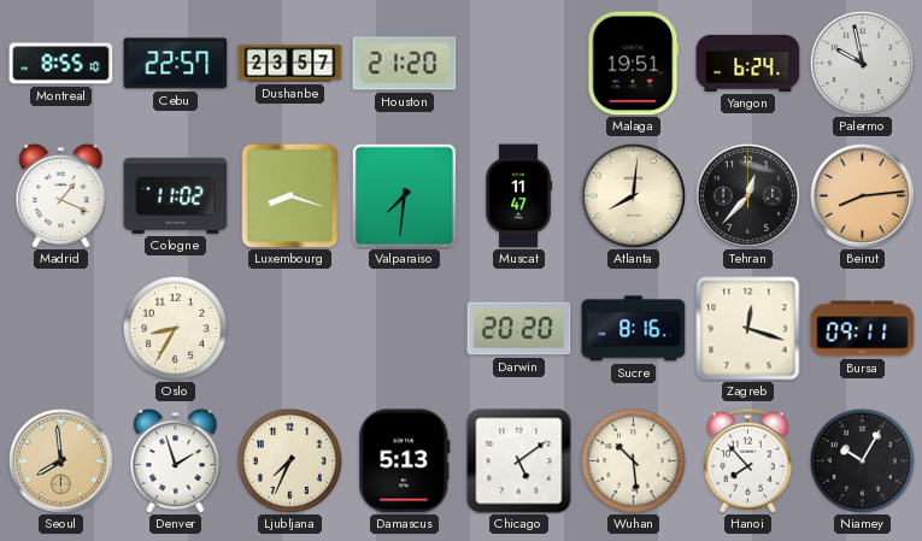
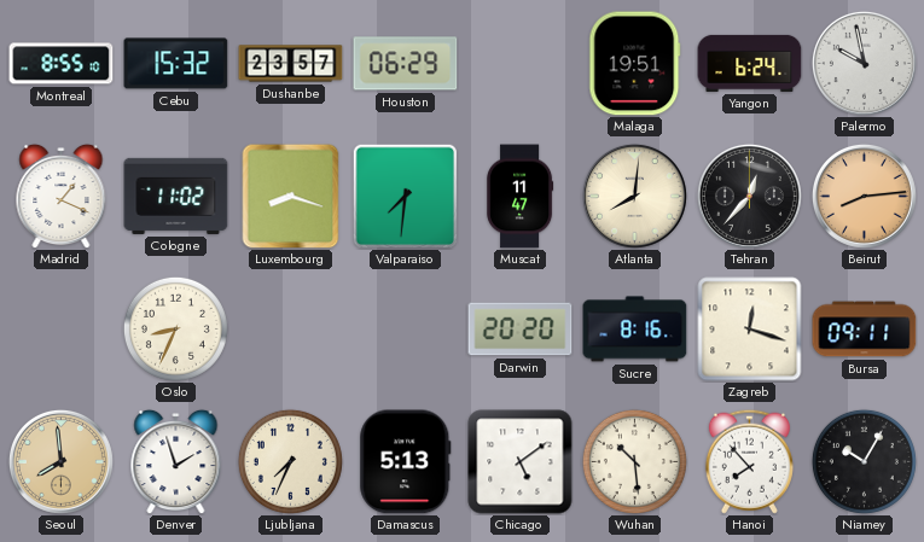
Cebu: 22:57 -> 15:32 (176, 64)
Houston: 21:20 -> 06:29 (406, 64)
Oslo: 8:35 -> 8:34 (175, 328)
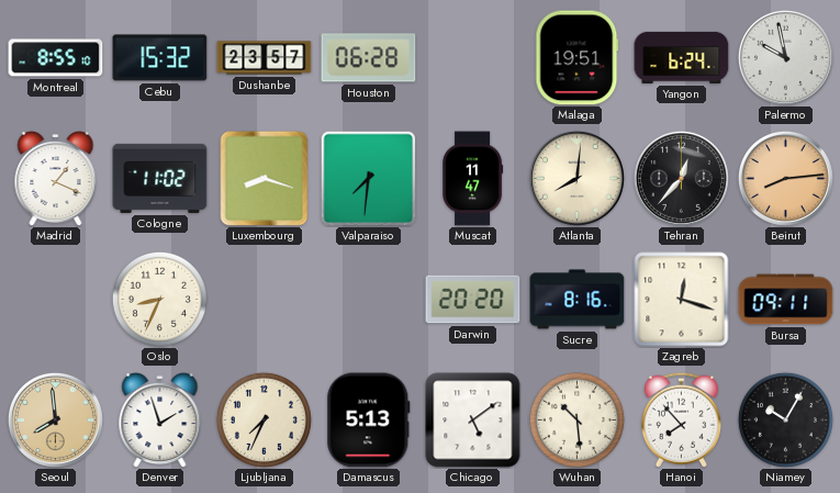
Houston: 06:29 -> 06:28 (369, 58)
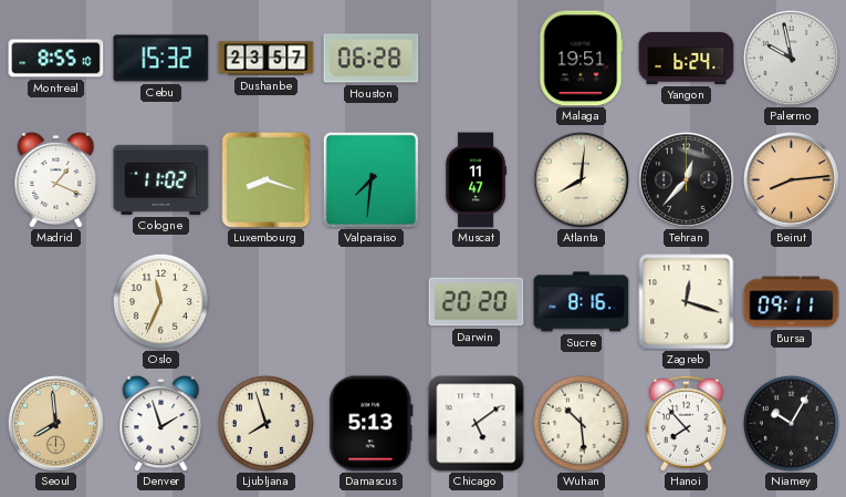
Oslo: 8:34 -> 11:34 (160, 301)
Ljubljana: 7:34 -> 7:57 (265, 423)
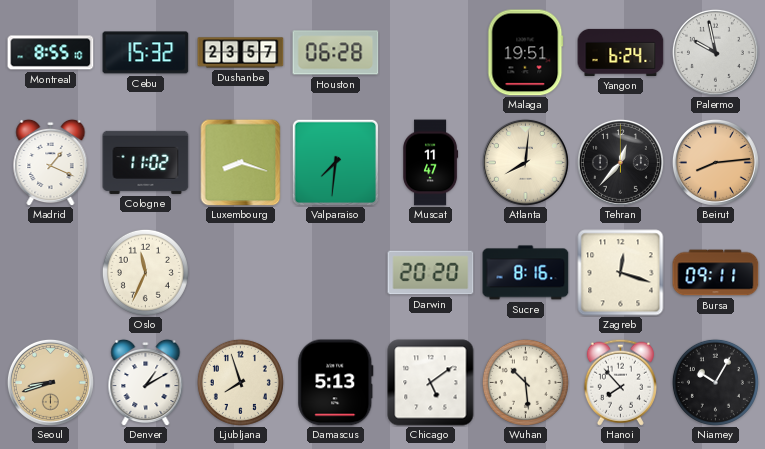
Seoul: 7:59 -> 8:42 (50, 382)
Denver: 1:57 -> 1:10 (146, 382)
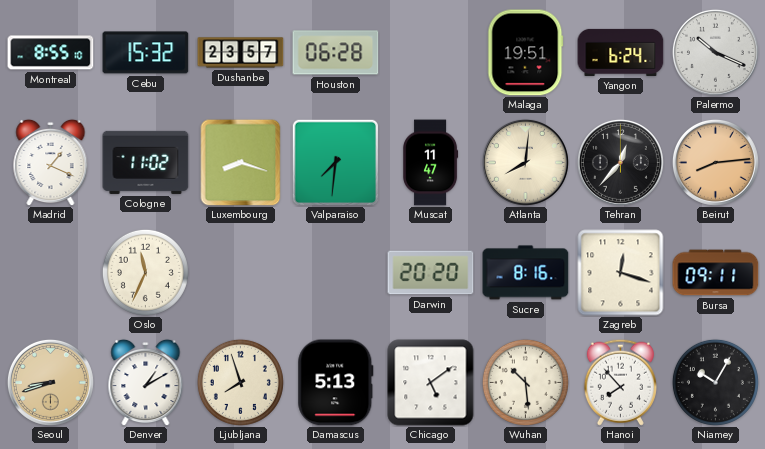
Palermo: 9:58 -> 10:19 (715, 52)
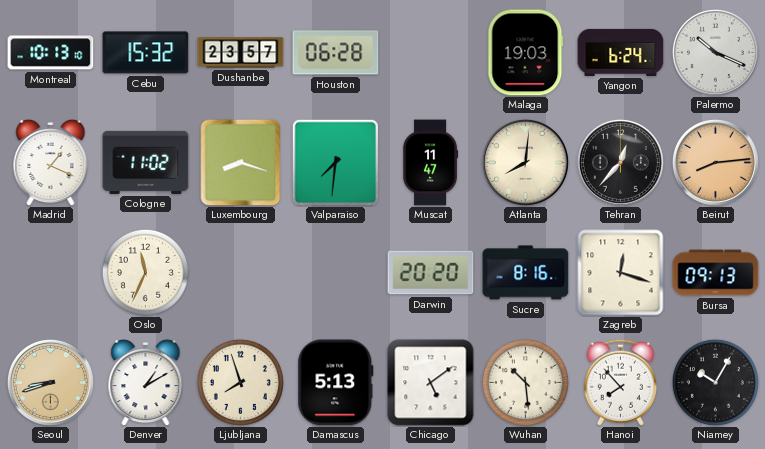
Montreal: 8:55 -> 10:13 (51, 53)
Malaga: 19:51 -> 19:03 (526, 53)
Bursa: 09:11 -> 09:13 (716, 273)
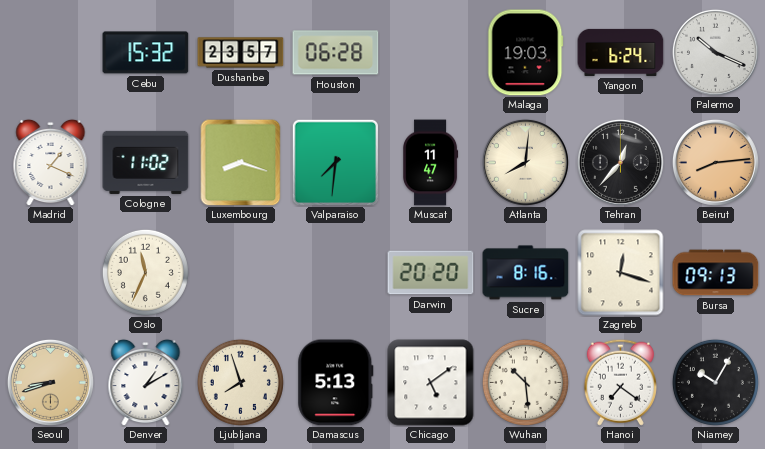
Montreal: 10:13 -> none (51, 53)
Hanoi: 7:53 -> 7:21 (620, 382)
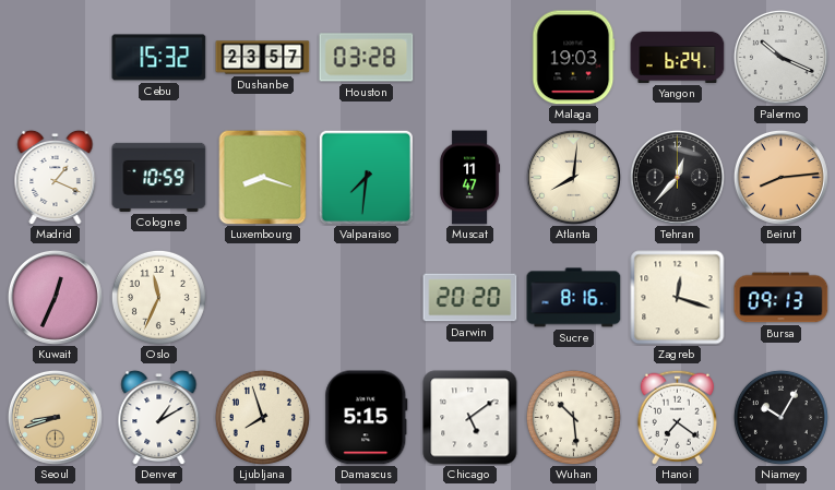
Houston: 06:28 -> 03:28 (367, 58)
Cologne: 11:02 -> 10:59 (159, 177)
Kuwait: none -> 12:34 (55, 297)
Damascus: 5:13 -> 5:15 (367, 418)
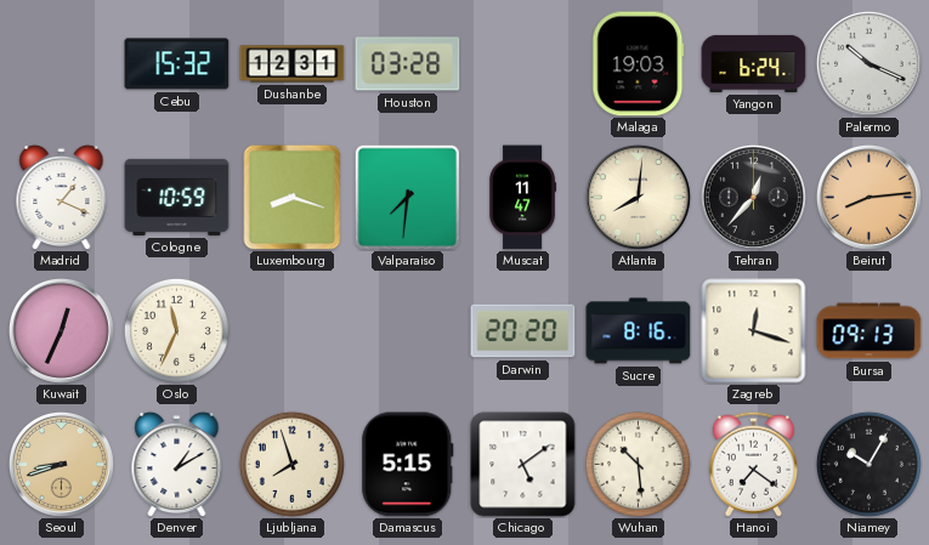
Dushanbe: 23:57 -> 12:31 (293, 64)
